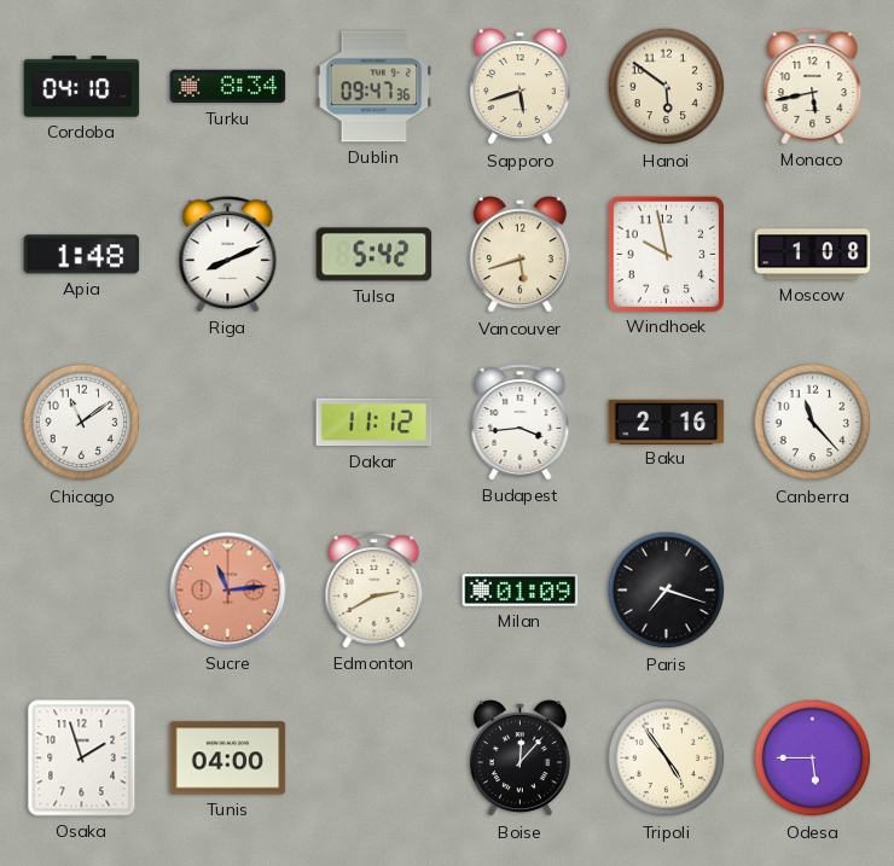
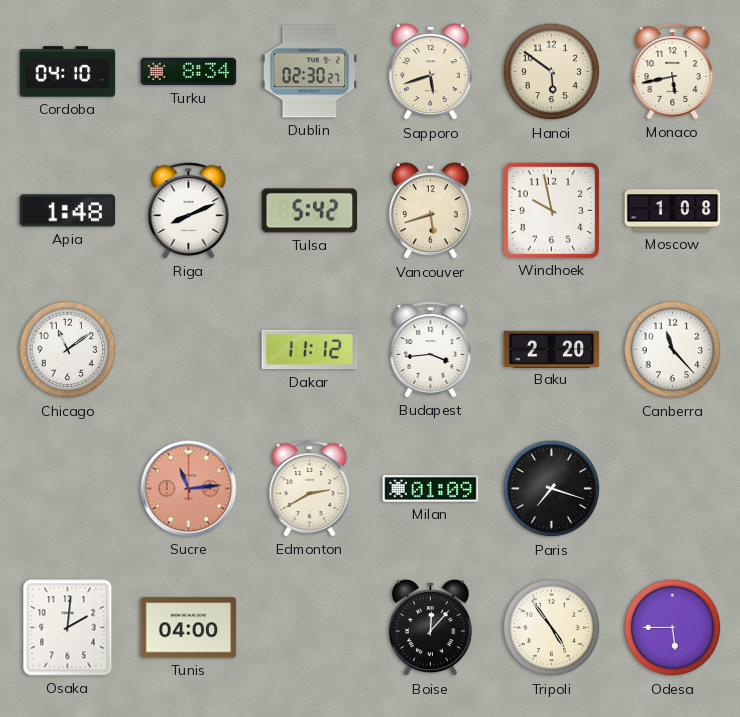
Dublin: 09:47 -> 02:30 (310, 72)
Baku: 2:16 -> 2:20 (552, 349)
Osaka: 1:57 -> 2:01 (68, 628)
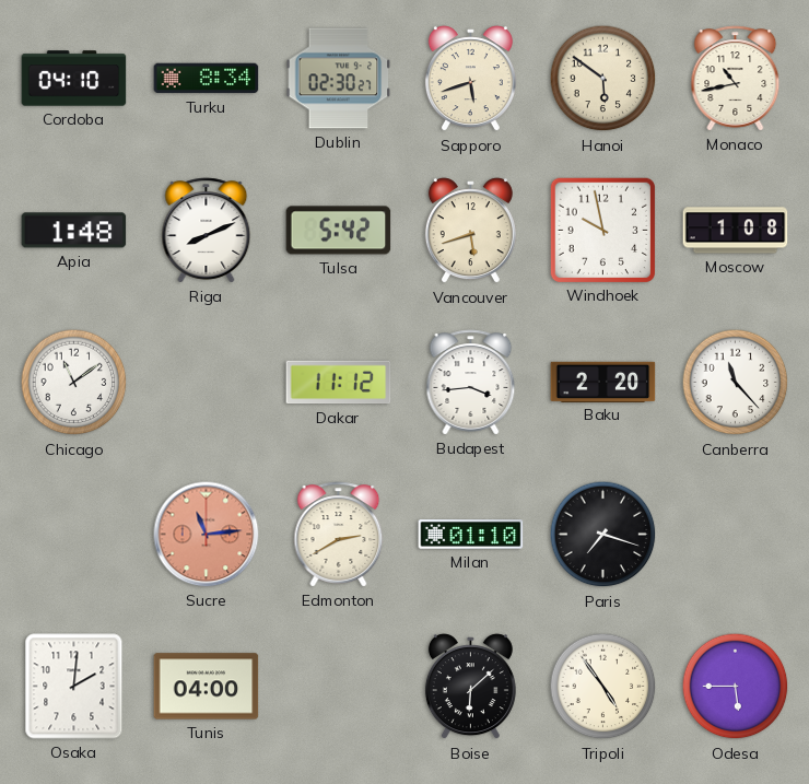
Monaco: 5:43 -> 10:43 (736, 79)
Milan: 01:09 -> 01:10 (471, 535)
Boise: 12:07 -> 6:08 (470, 687)
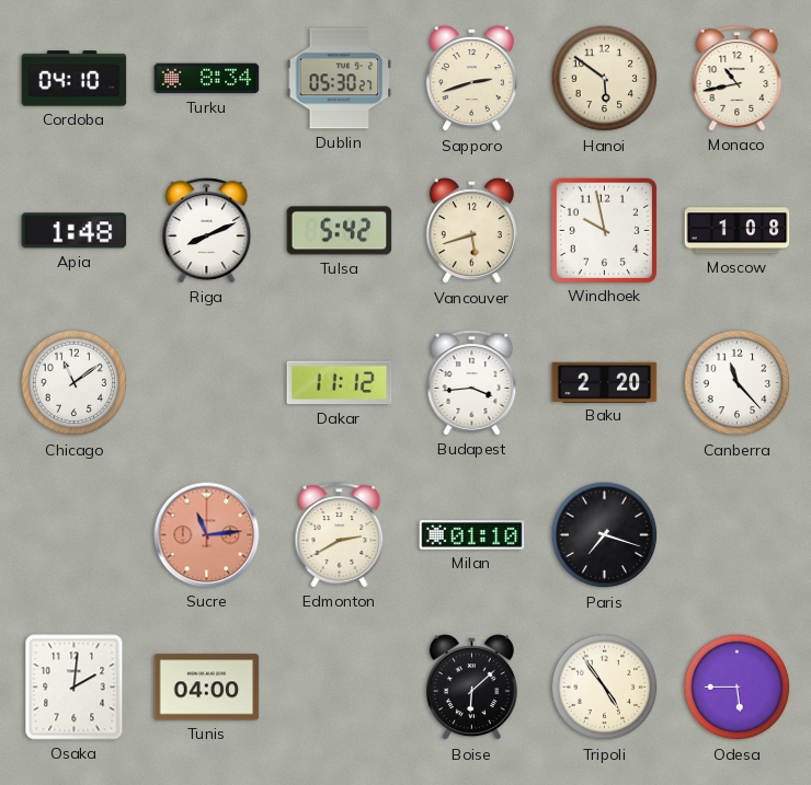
Dublin: 02:30 -> 05:30 (340, 79)
Sapporo: 5:42 -> 2:42 (471, 79)
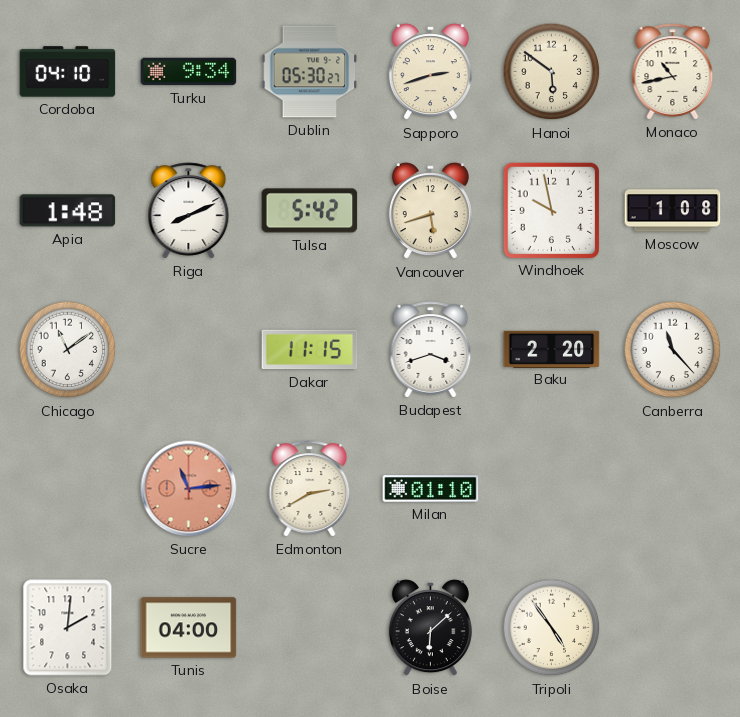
Turku: 8:34 -> 9:34 (189, 72)
Dakar: 11:12 -> 11:15 (310, 350)
Budapest: 3:44 -> 3:42 (431, 350)
Paris: 7:18 -> none (605, 535)
Odesa: 5:45 -> none (738, 688)
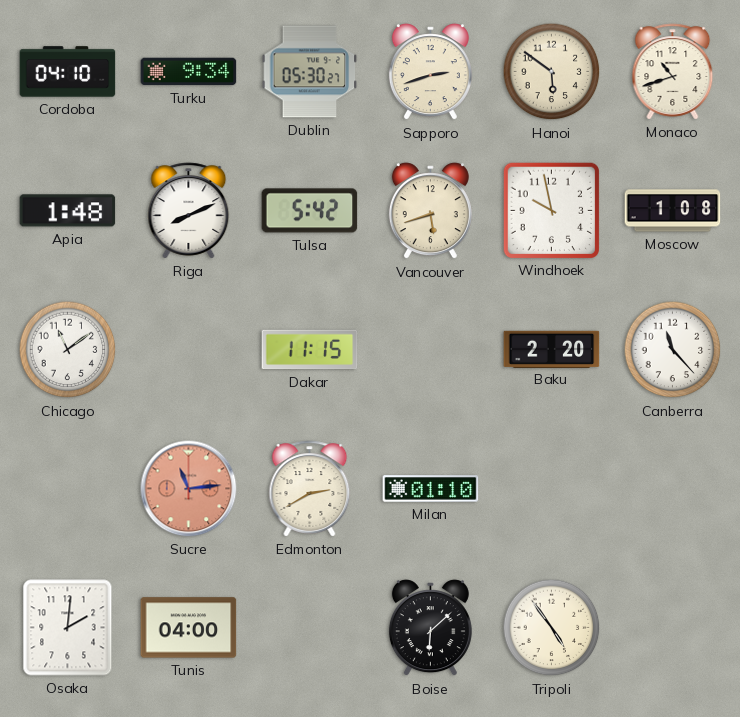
Monaco: 10:43 -> 10:42 (673, 72)
Budapest: 3:42 -> none (431, 350)
